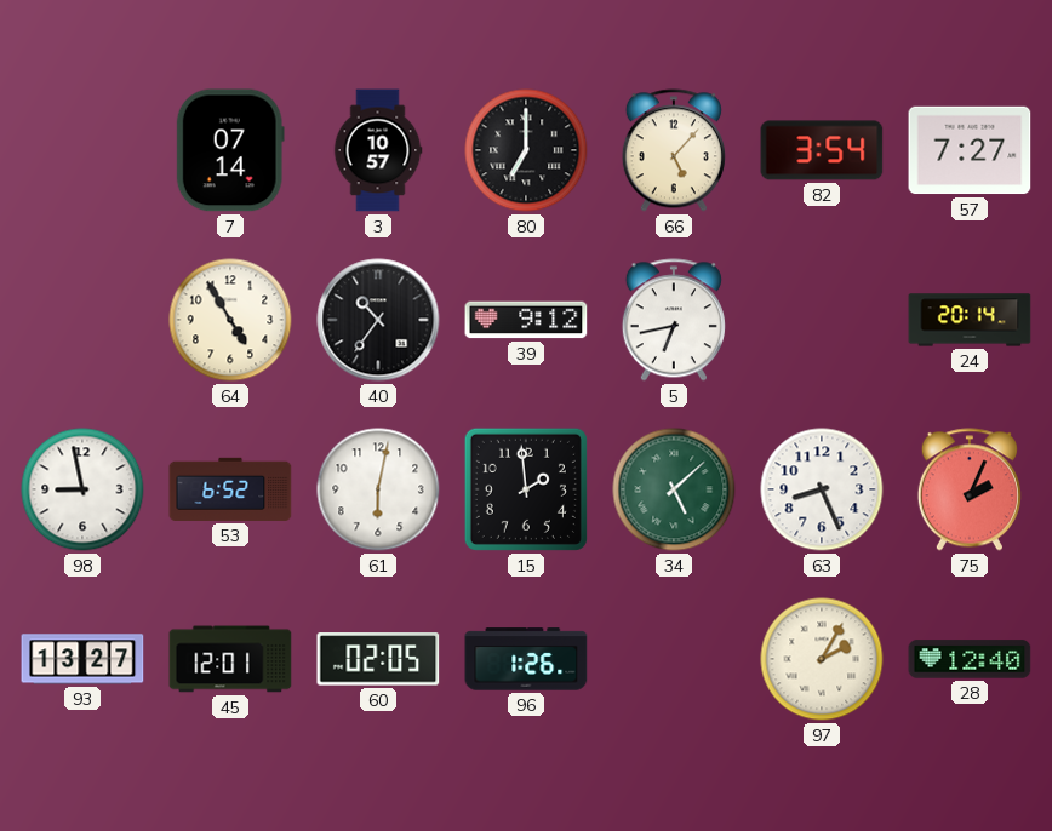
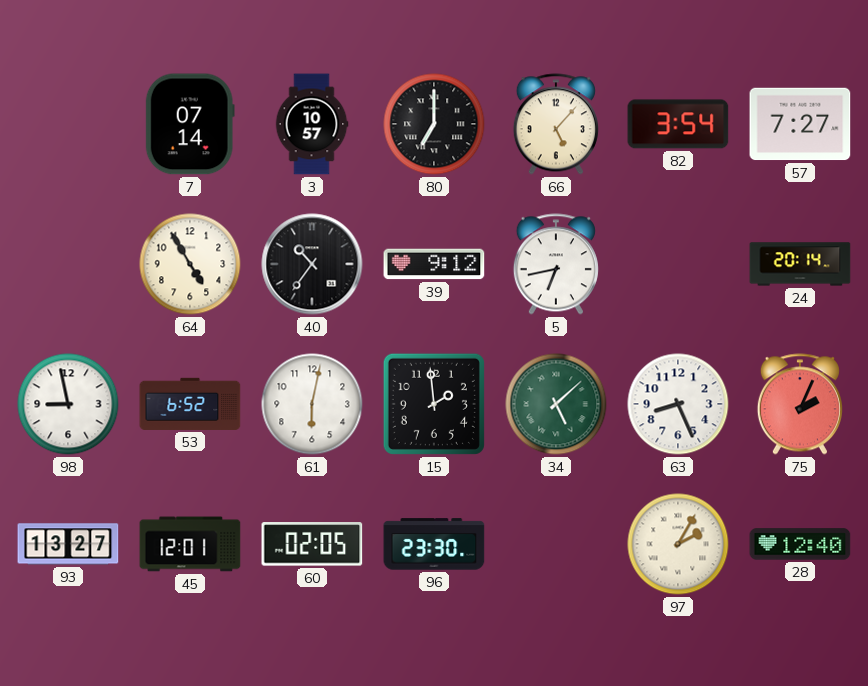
96: 1:26 -> 23:30 (434, 544)
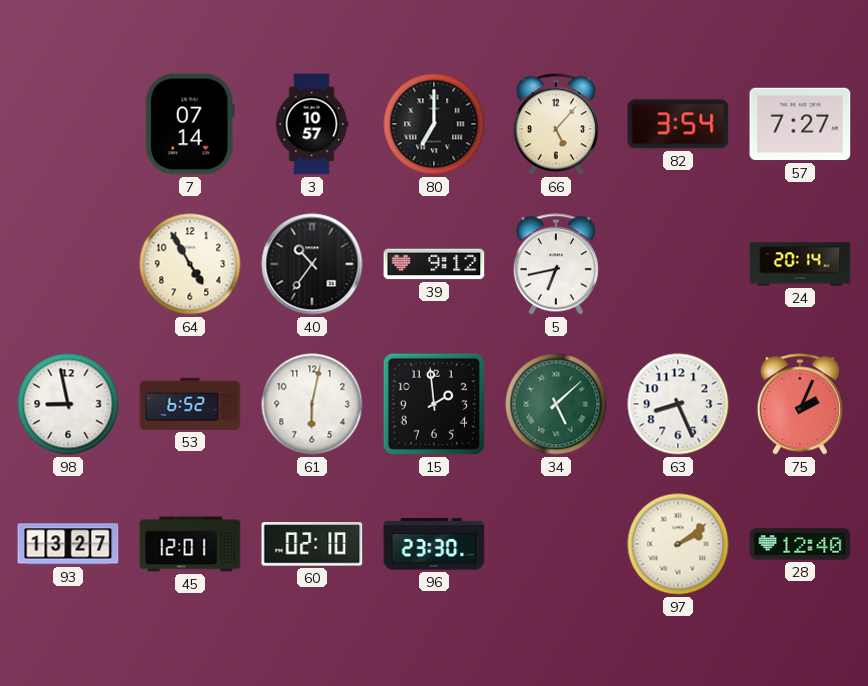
60: 02:05 -> 02:10 (312, 544)
97: 2:05 -> 2:09 (678, 544)
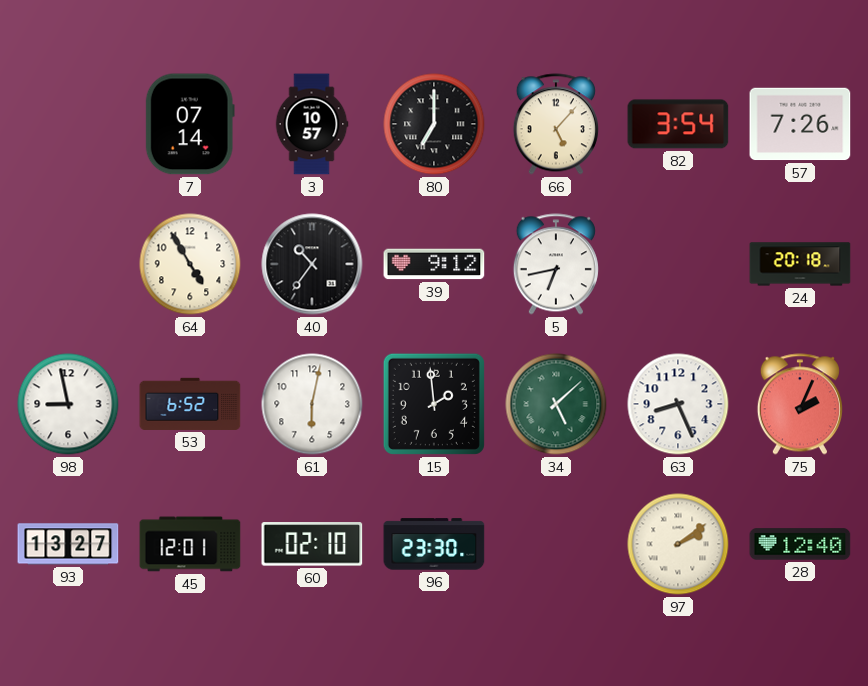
57: 7:27 -> 7:26 (800, 124)
24: 20:14 -> 20:18 (800, 264)
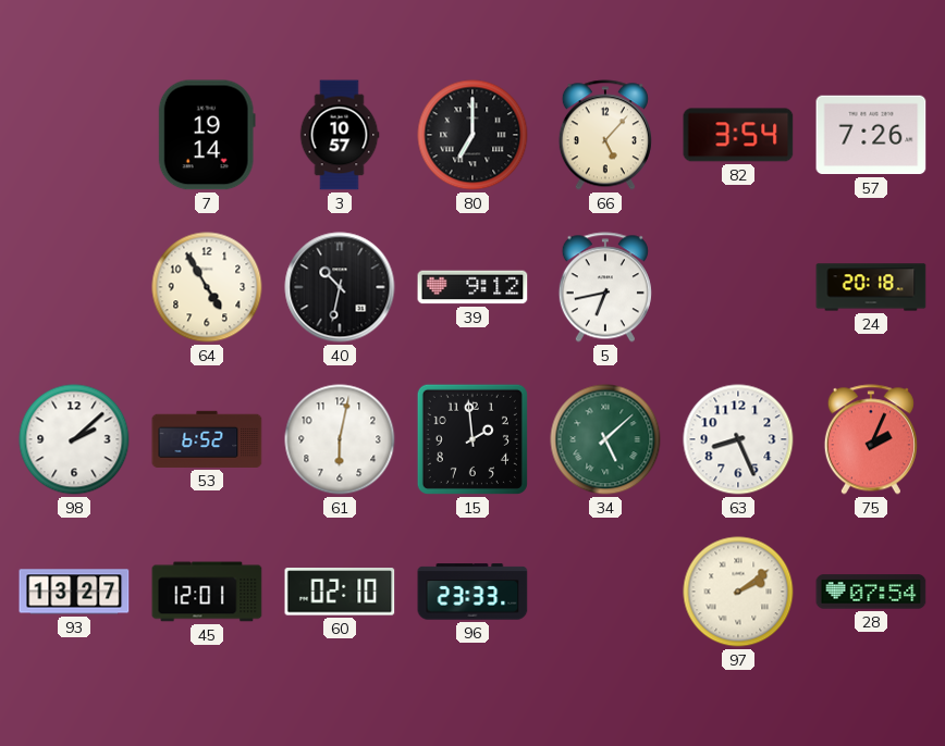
7: 07:14 -> 19:14 (207, 135)
40: 10:36 -> 10:32 (340, 287)
98: 8:58 -> 2:08 (74, 439)
96: 23:30 -> 23:33 (472, 592)
28: 12:40 -> 07:54 (871, 592)
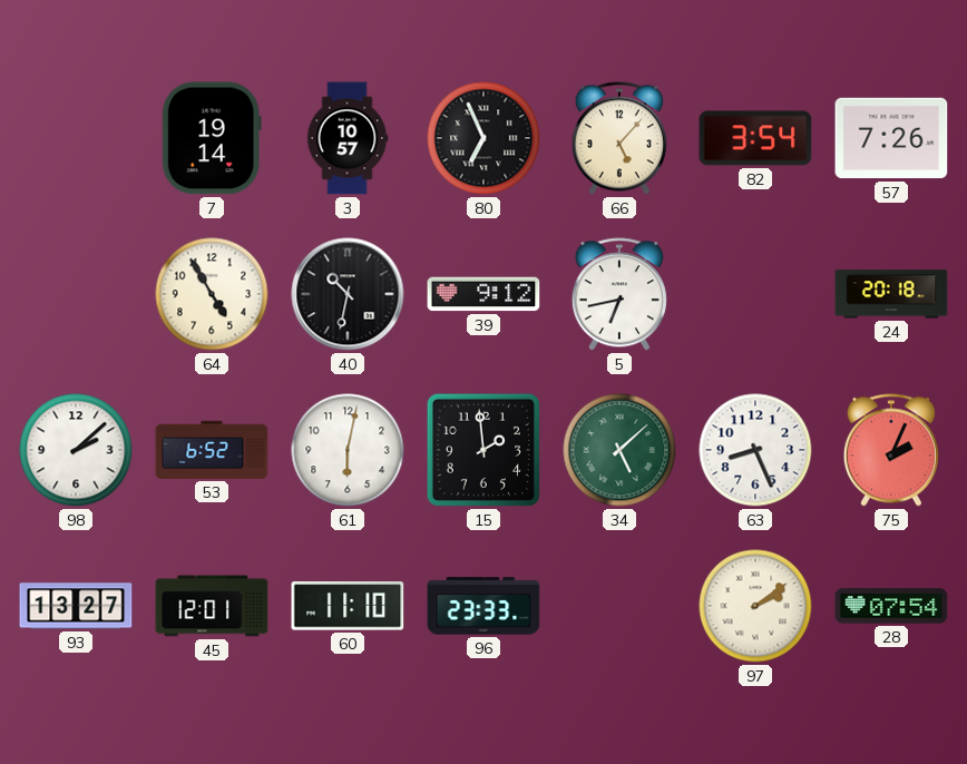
80: 7:00 -> 6:56 (484, 138)
60: 02:10 -> 11:10 (348, 606)
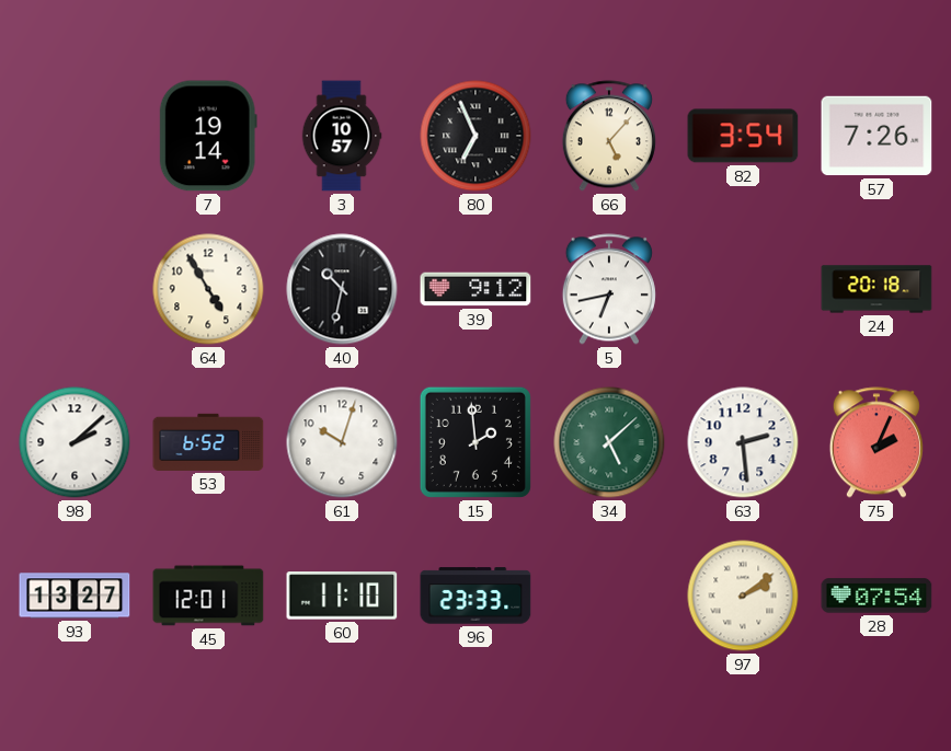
61: 6:02 -> 10:03 (342, 442)
63: 8:26 -> 2:29 (743, 442)
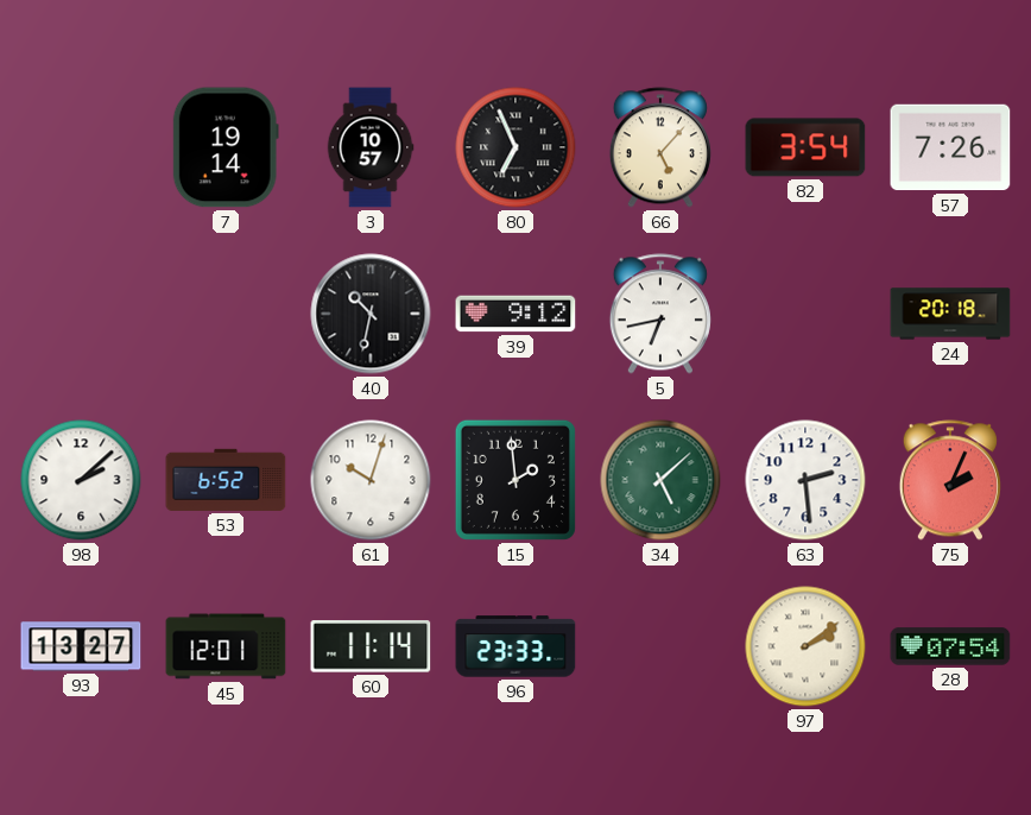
64: 4:55 -> none (208, 289)
60: 11:10 -> 11:14 (371, 646)
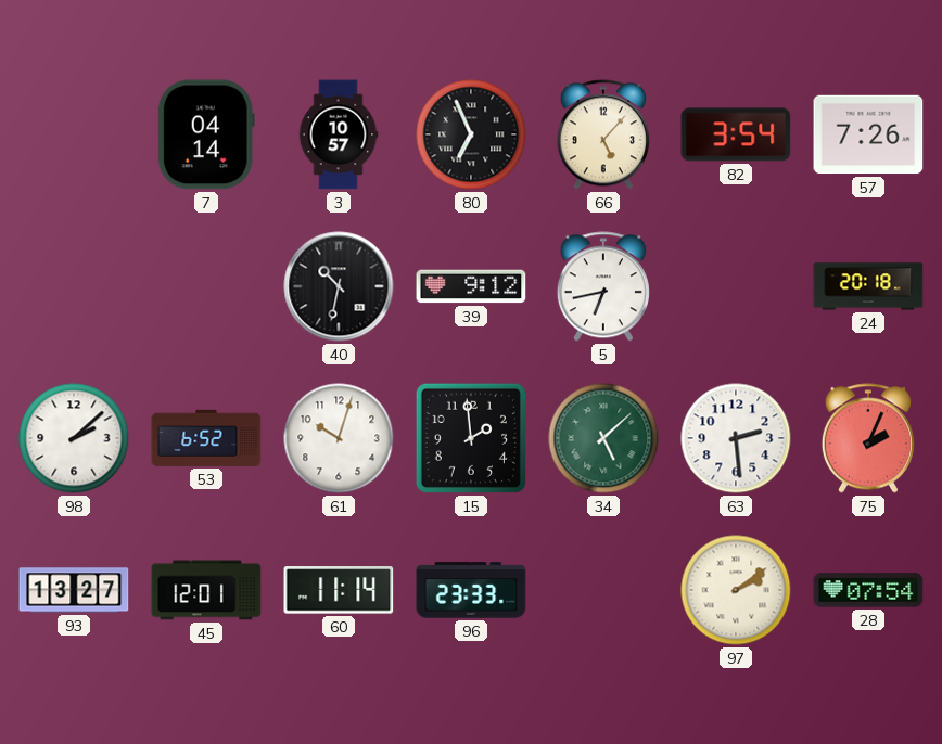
7: 19:14 -> 04:14 (206, 134)
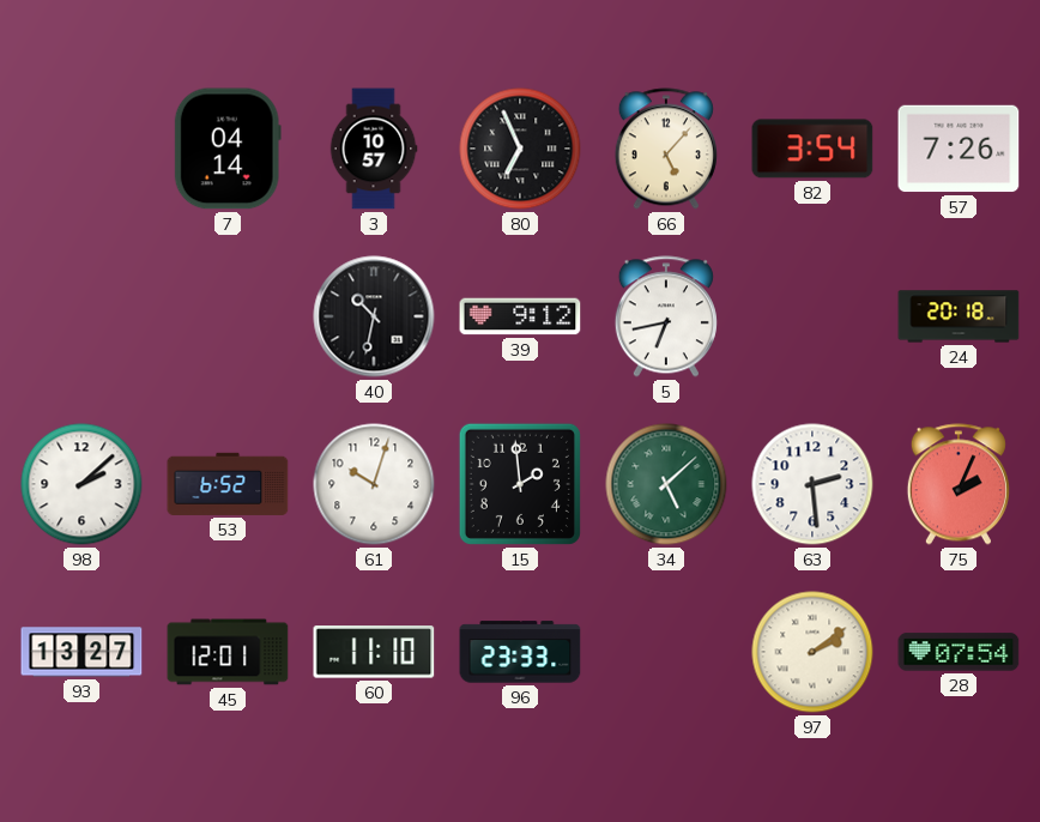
60: 11:14 -> 11:10 (374, 652)
